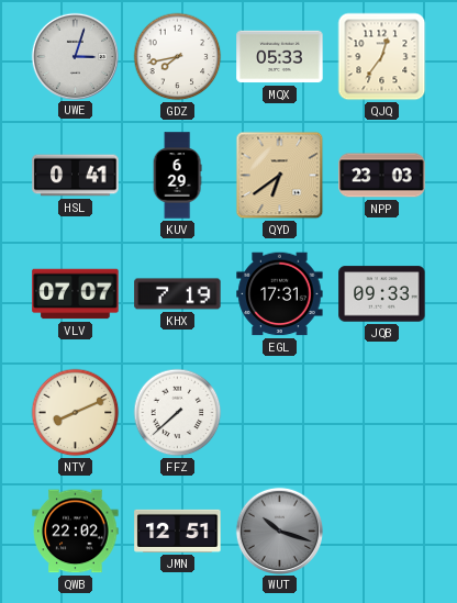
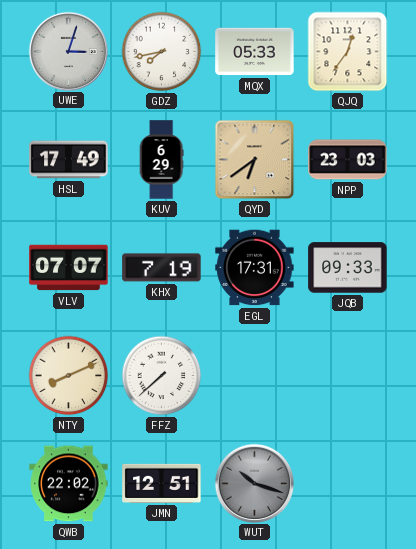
HSL: 0:41 -> 17:49 (69, 160)
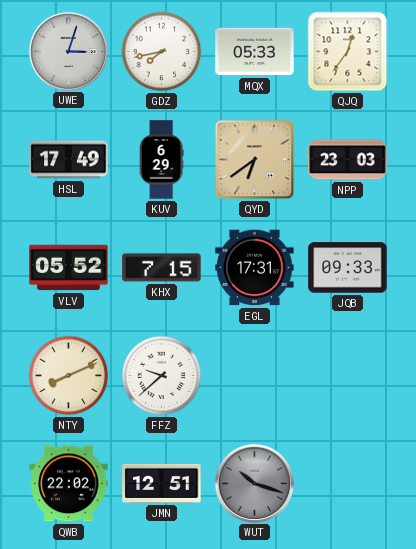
VLV: 07:07 -> 05:52 (69, 268)
KHX: 7:19 -> 7:15 (162, 268)
FFZ: 7:38 -> 9:38 (162, 376)
